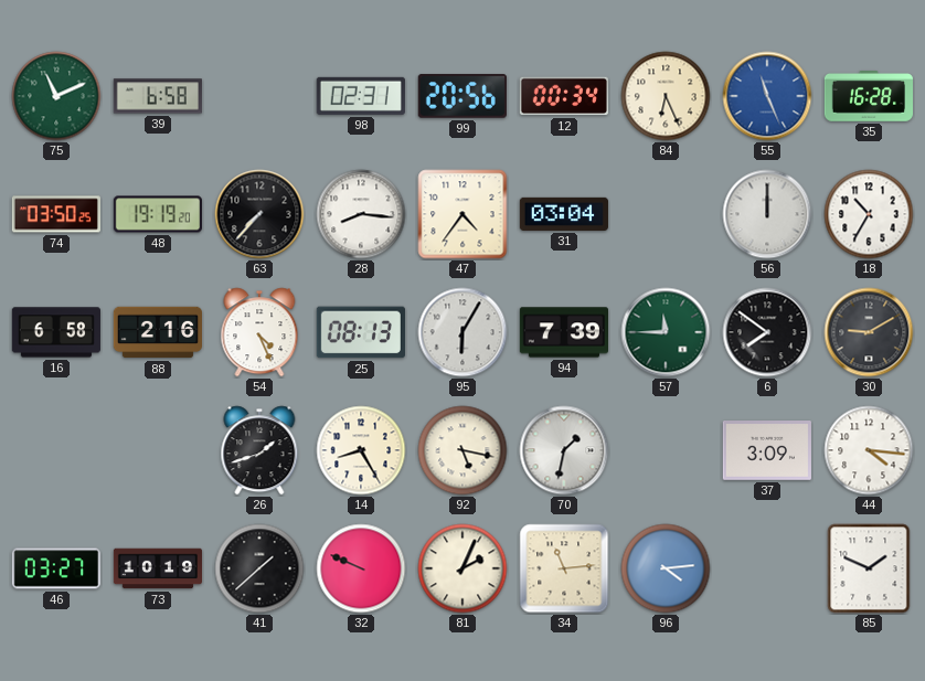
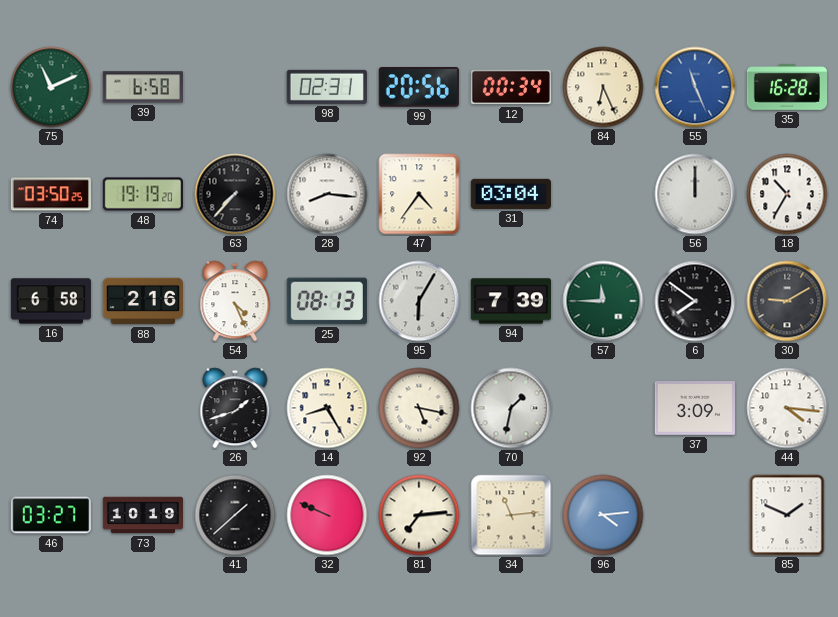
81: 2:04 -> 7:14 (419, 515)
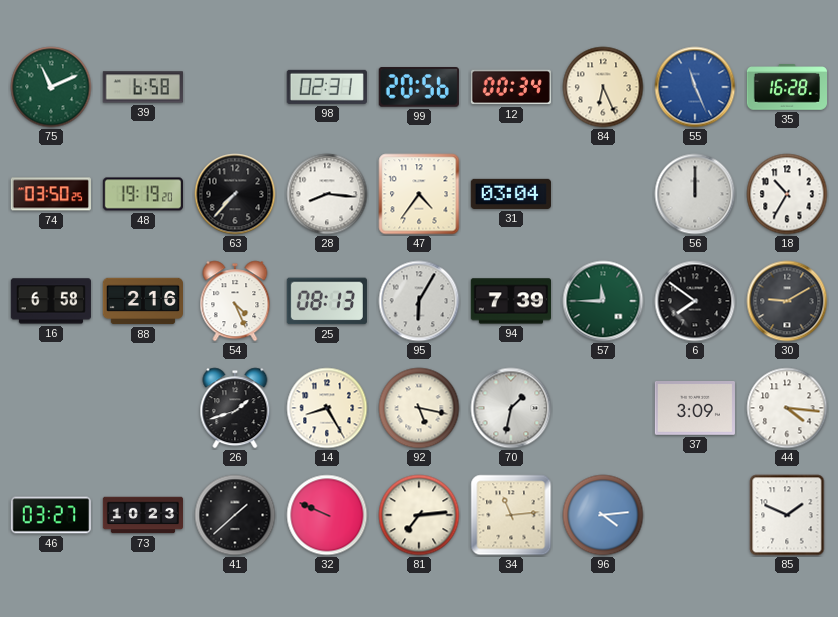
73: 10:19 -> 10:23 (143, 515)
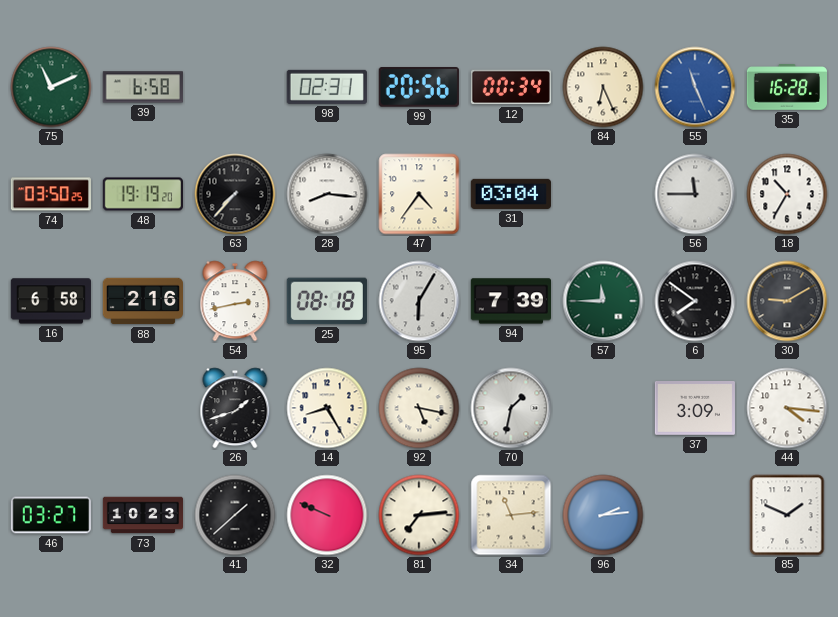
56: 12:00 -> 11:45 (695, 194)
54: 4:26 -> 2:43 (235, 301)
25: 08:13 -> 08:18 (327, 301)
96: 4:14 -> 2:14 (603, 515)
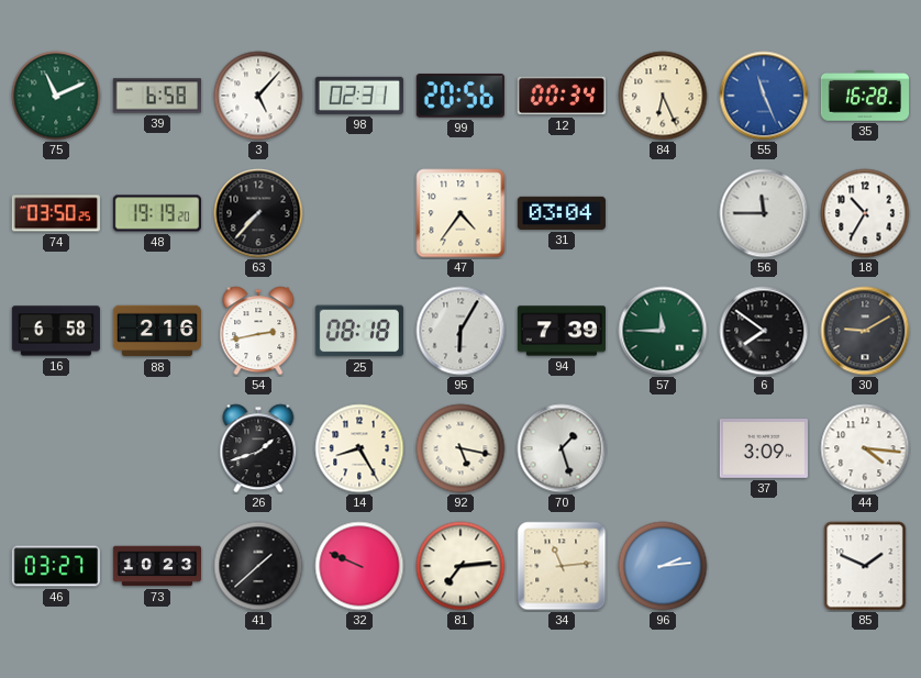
3: none -> 5:07 (258, 96)
28: 8:16 -> none (327, 194)
70: 1:32 -> 1:27 (562, 448)
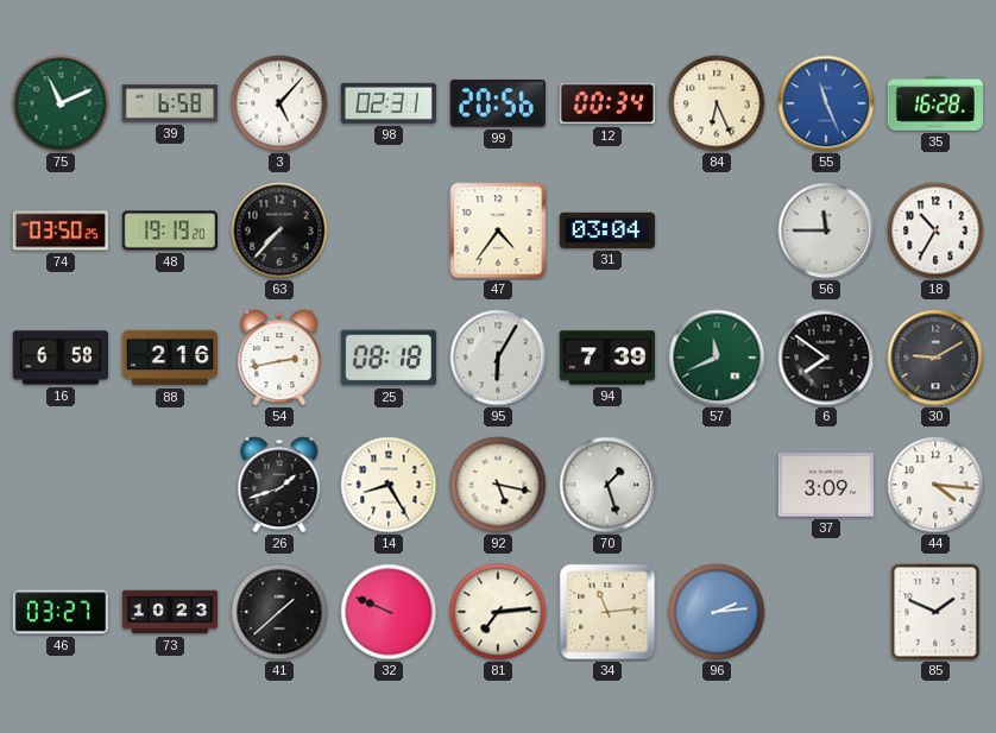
57: 11:45 -> 11:41 (717, 358)
